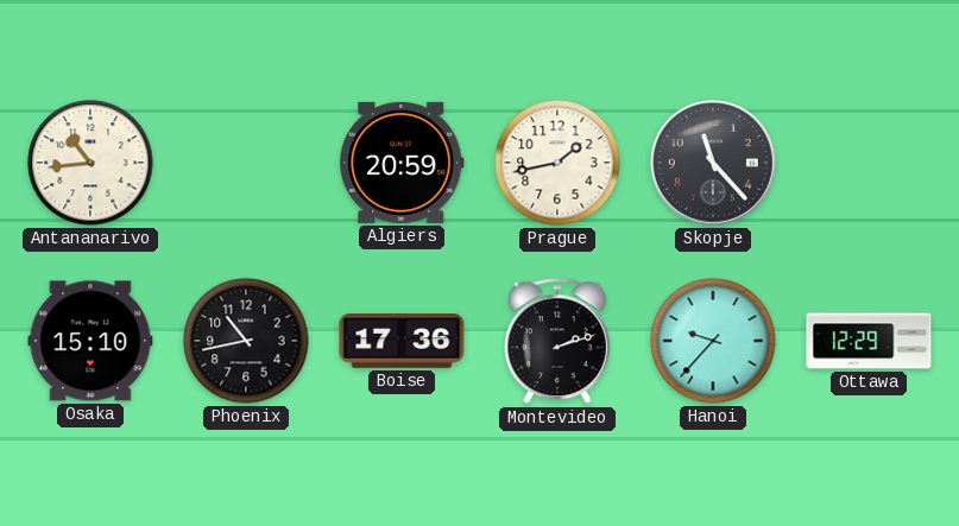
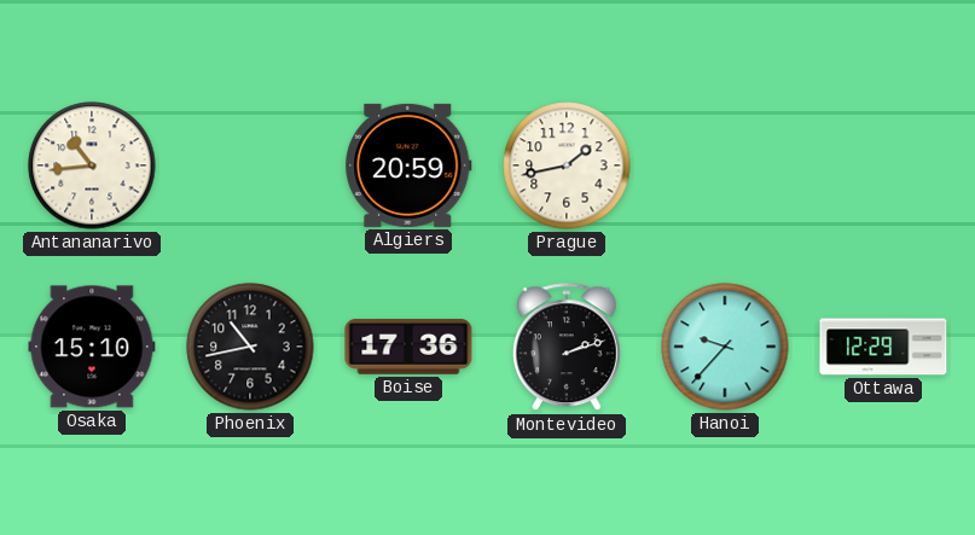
Skopje: 11:23 -> none (713, 163)
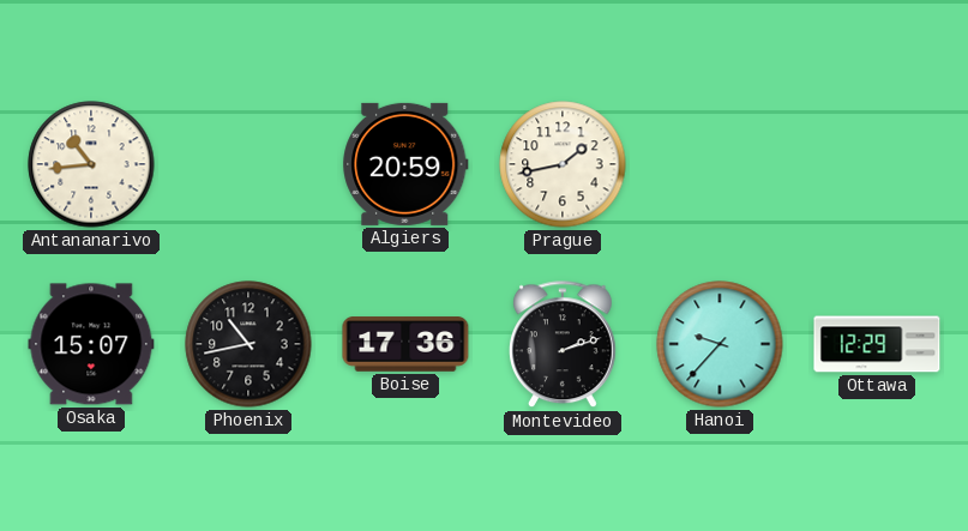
Osaka: 15:10 -> 15:07 (91, 344)
